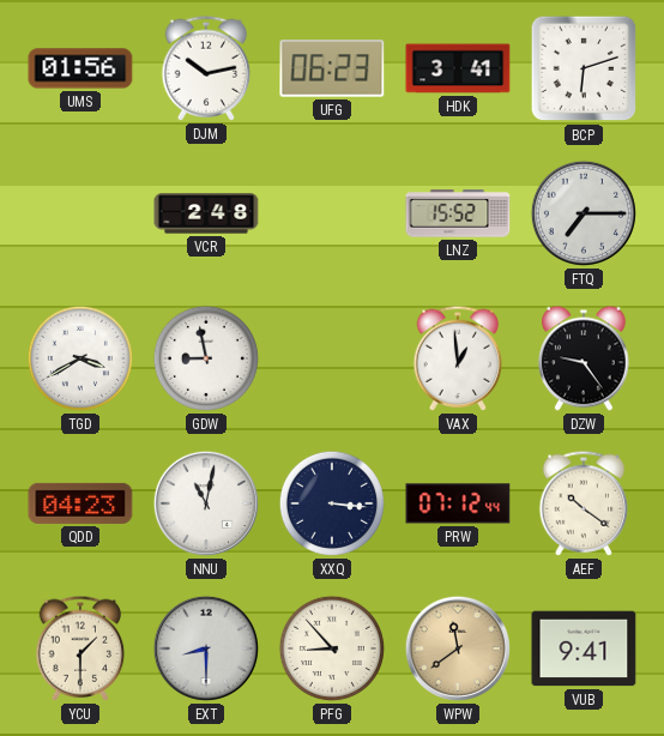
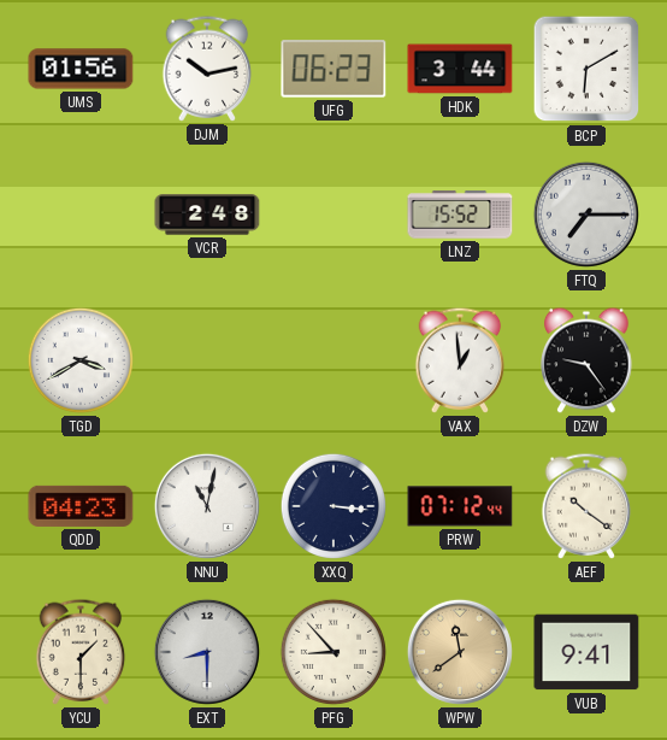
HDK: 3:41 -> 3:44 (460, 69)
BCP: 6:12 -> 6:10 (586, 69)
GDW: 8:58 -> none (206, 358)
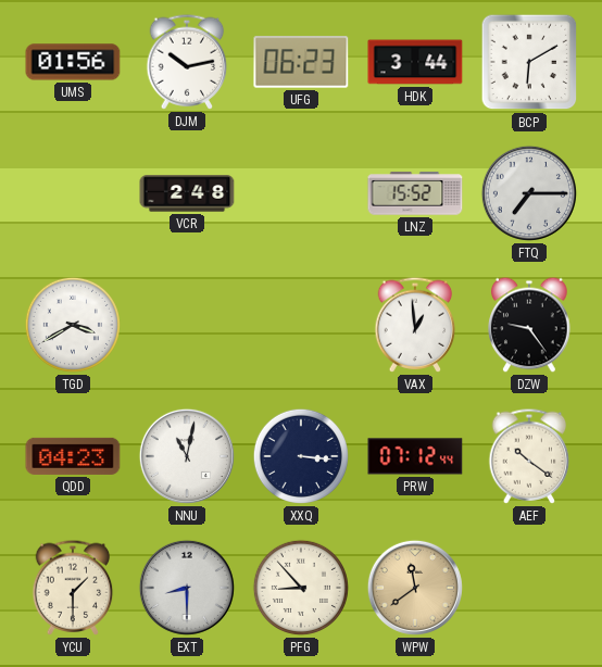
VUB: 9:41 -> none (586, 652)
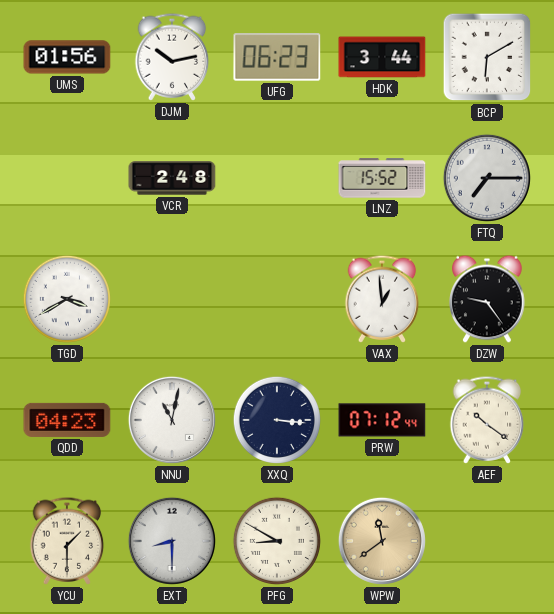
PFG: 8:53 -> 8:50 (277, 541)
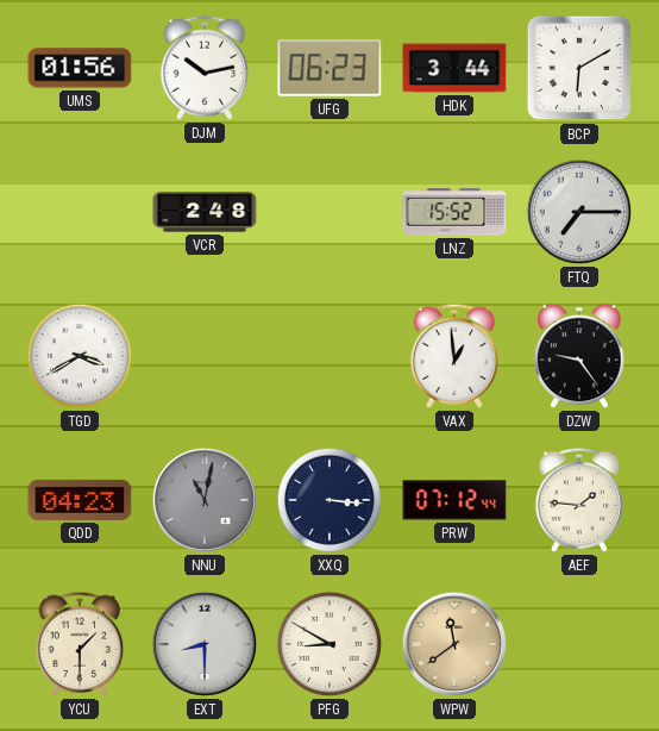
NNU dial: white -> grey (205, 500)
AEF: 10:21 -> 1:46 (579, 500)
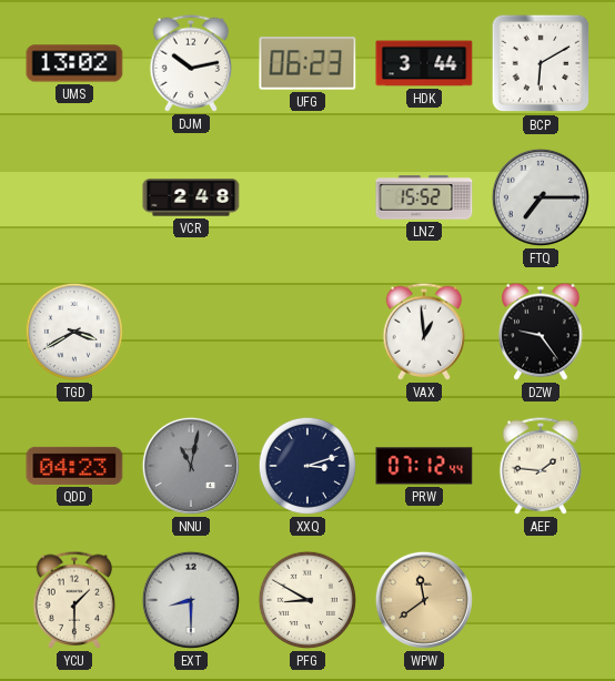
UMS: 01:56 -> 13:02 (74, 63)
XXQ: 3:16 -> 3:12 (307, 466)
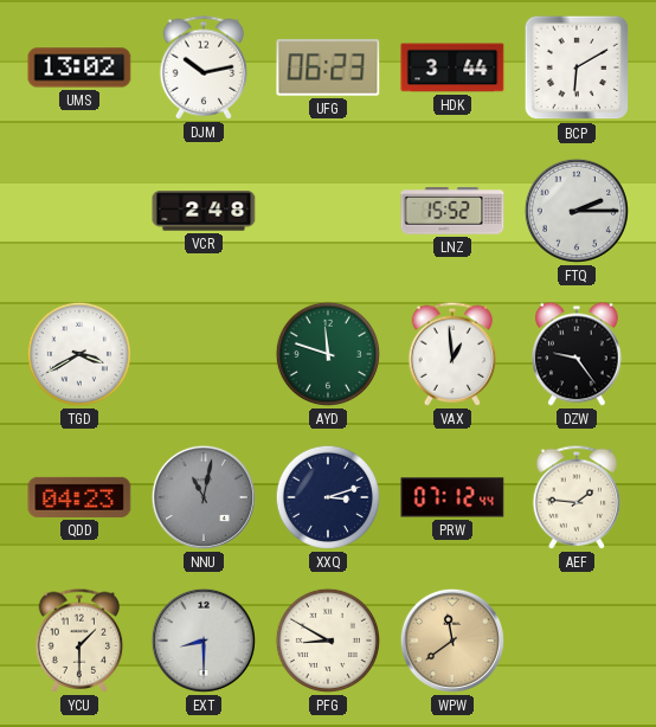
FTQ: 7:15 -> 2:15 (577, 211)
AYD: none -> 11:48 (328, 354)
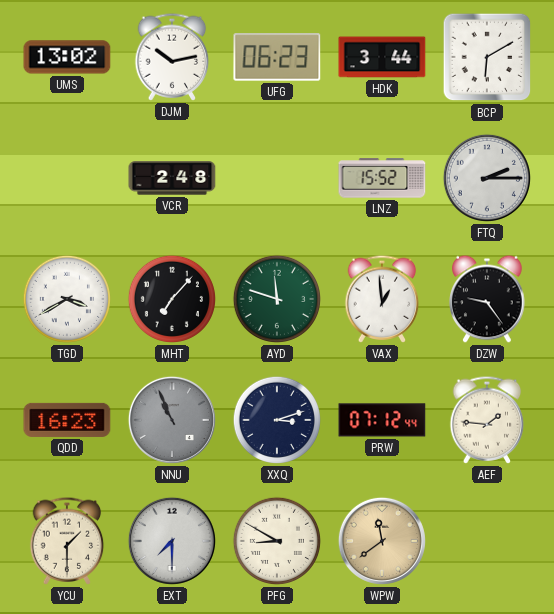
MHT: none -> 7:07 (172, 299)
QDD: 04:23 -> 16:23 (67, 420)
NNU: 11:02 -> 10:56 (172, 420)
EXT: 8:30 -> 7:30 (172, 541)
